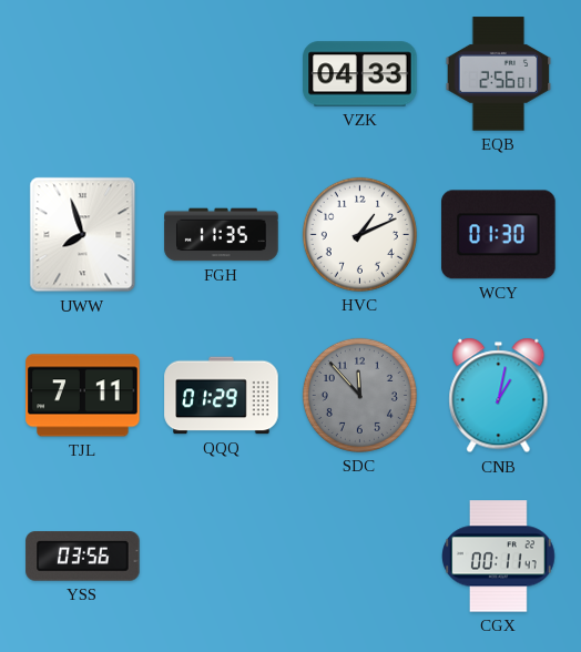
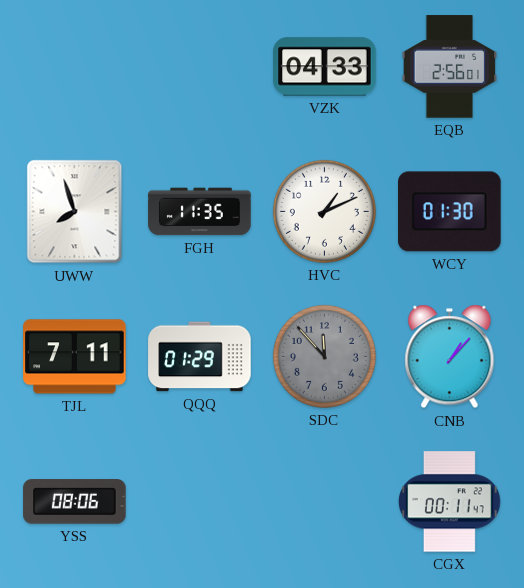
CNB: 1:02 -> 1:07 (450, 357)
YSS: 03:56 -> 08:06 (75, 502)
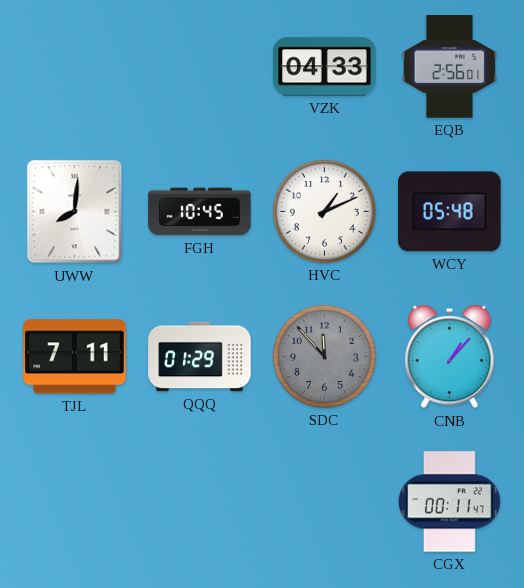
UWW: 7:57 -> 8:01 (75, 212)
FGH: 11:35 -> 10:45 (200, 212)
WCY: 01:30 -> 05:48 (450, 212)
YSS: 08:06 -> none (75, 502)
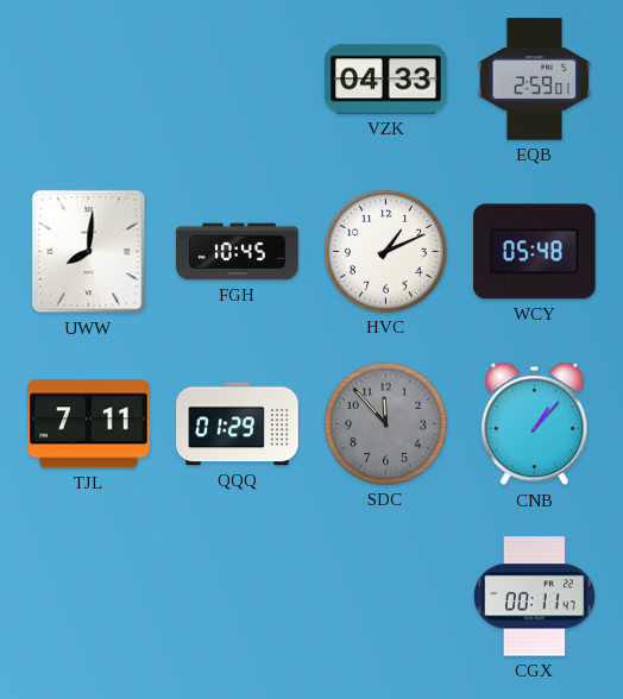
EQB: 2:56 -> 2:59 (535, 80)
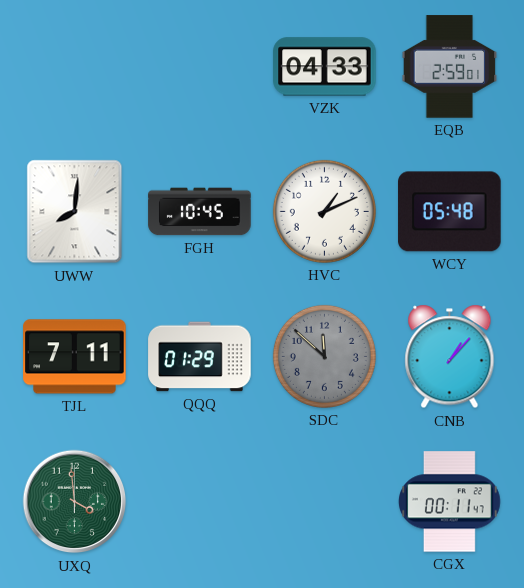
SDC: 11:53 -> 11:52 (324, 356)
UXQ: none -> 3:59 (75, 502)
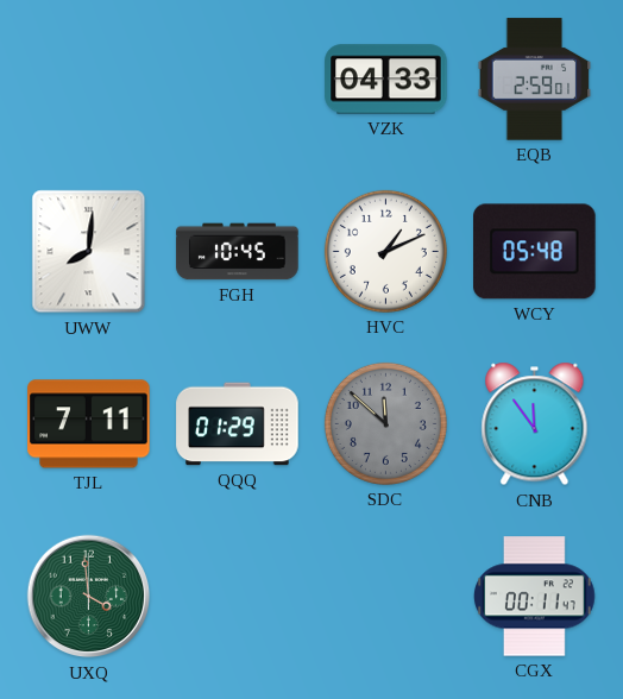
CNB: 1:07 -> 11:54 (535, 424)
